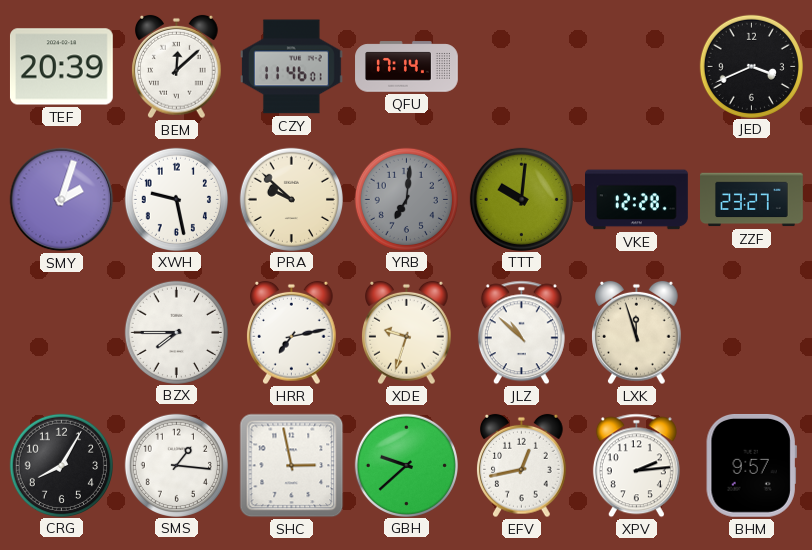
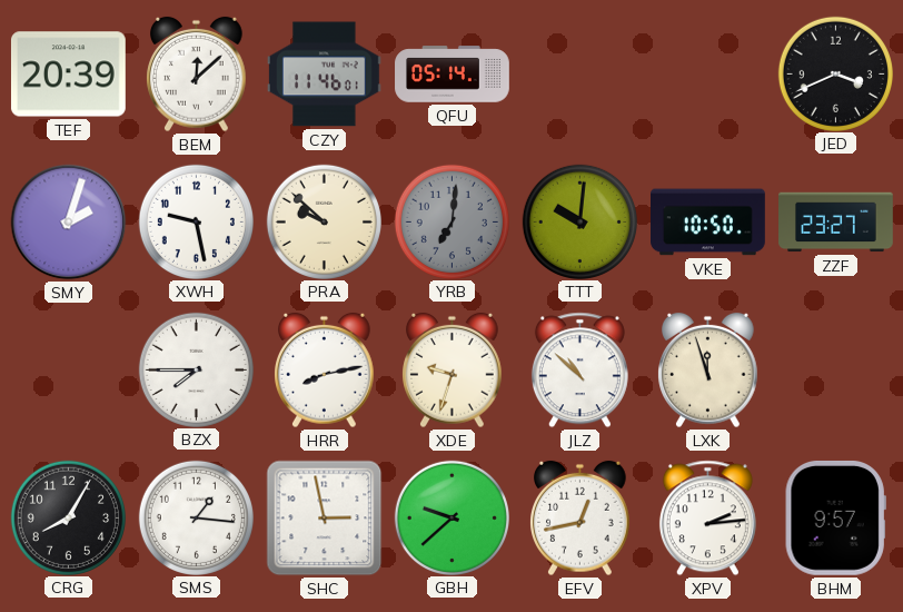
QFU: 17:14 -> 05:14 (453, 75)
VKE: 12:28 -> 10:50 (708, 223)
HRR: 7:13 -> 8:13 (325, 371)
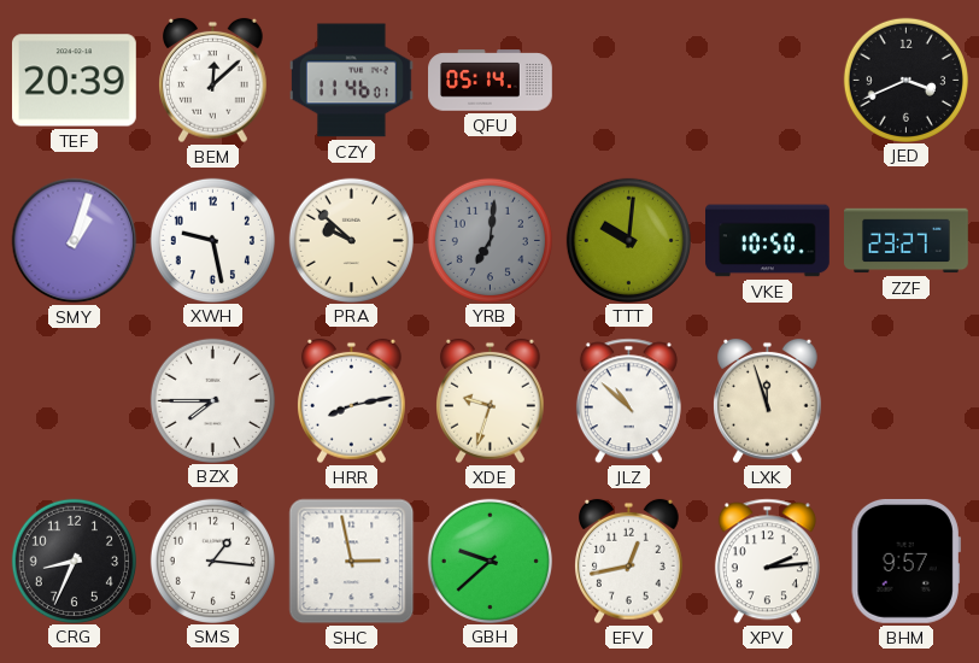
SMY: 2:03 -> 1:03 (75, 241)
CRG: 8:05 -> 8:34 (74, 561)
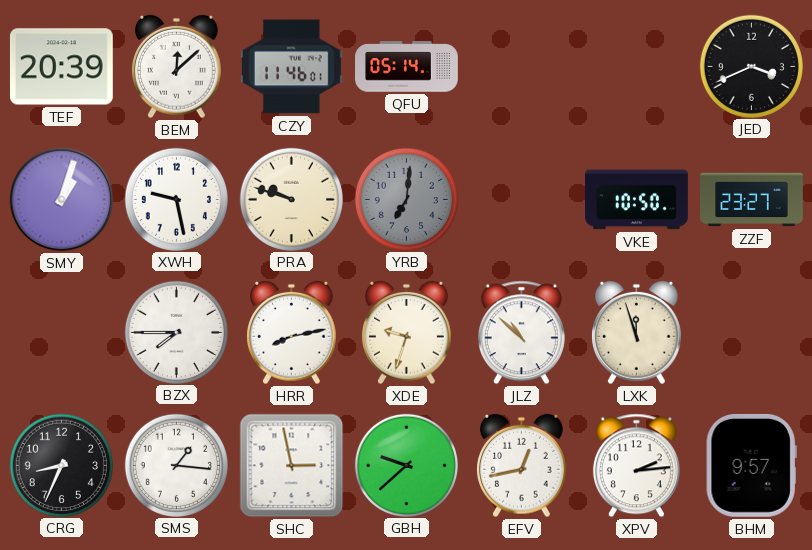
PRA: 9:52 -> 9:48 (291, 199)
TTT: 10:01 -> none (628, 240)
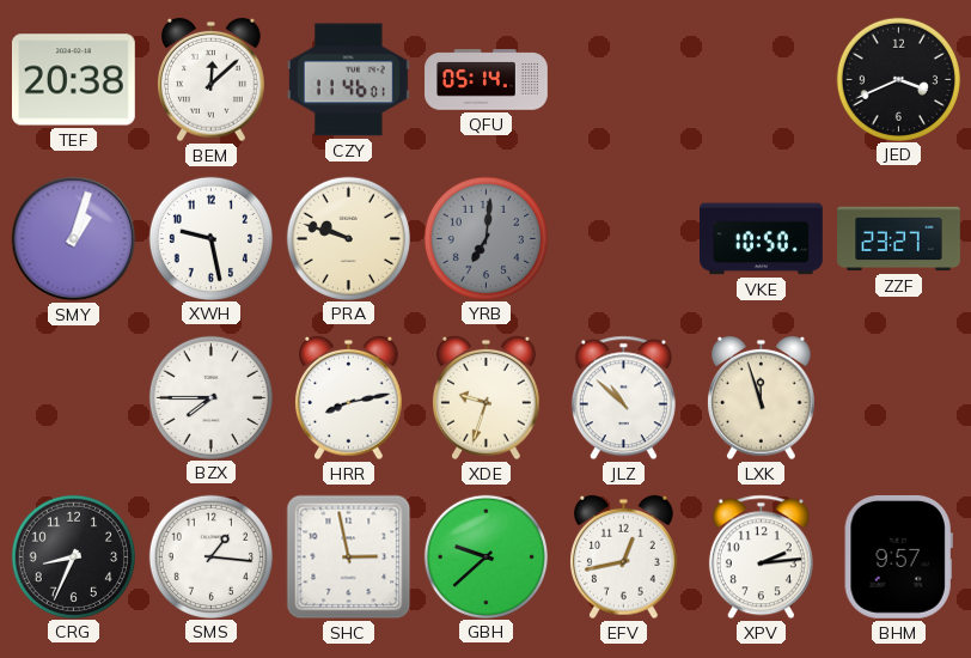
TEF: 20:39 -> 20:38 (73, 80)
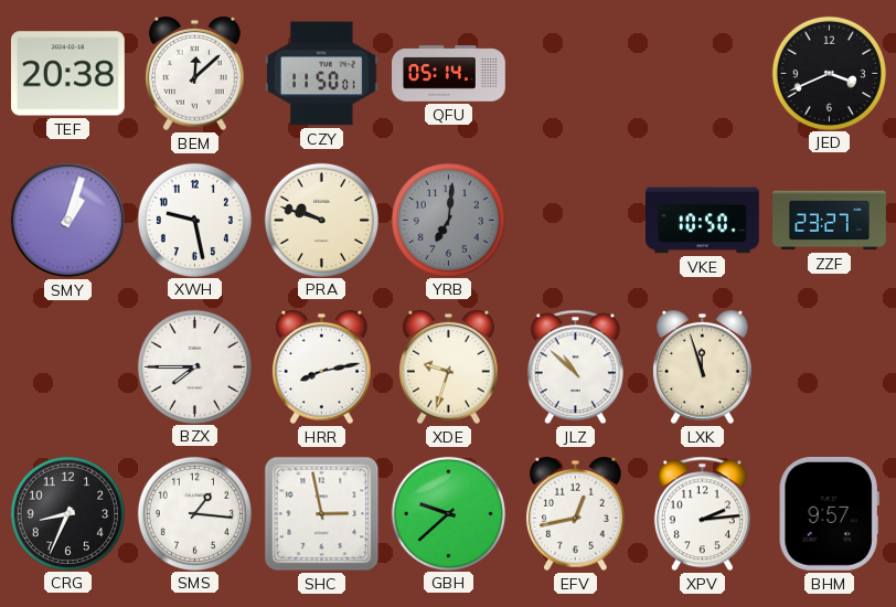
CZY: 11:46 -> 11:50 (321, 74)
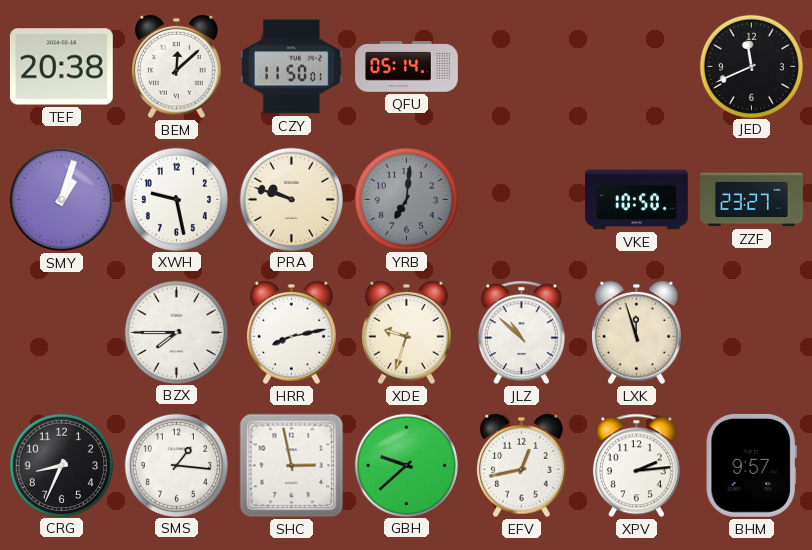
JED: 3:41 -> 11:41 (751, 66)
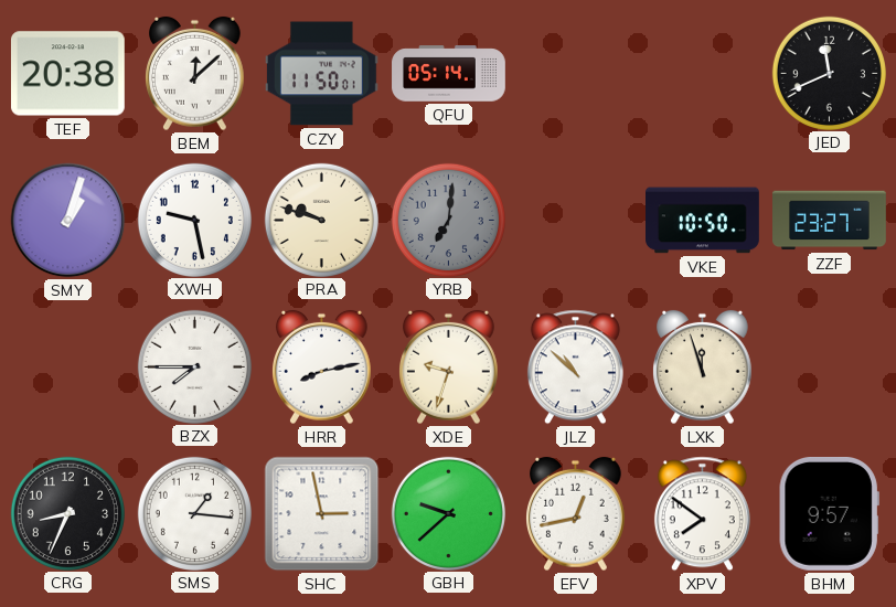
XPV: 2:14 -> 7:51 (702, 514)
